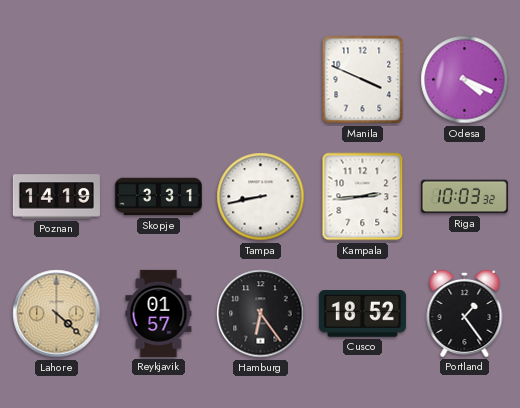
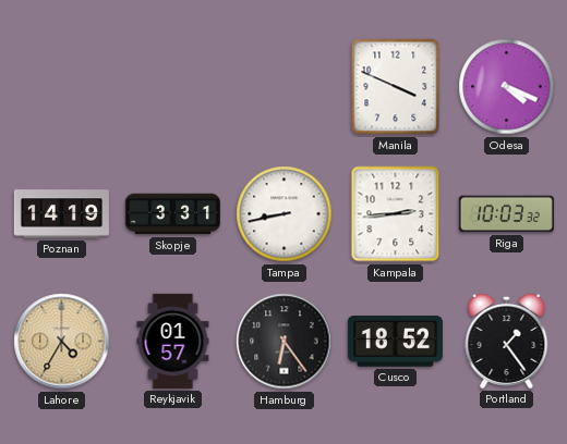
Lahore: 4:22 -> 4:35 (62, 342)
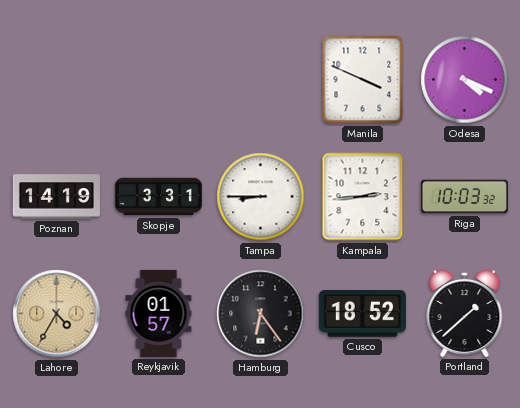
Tampa: 8:43 -> 8:45 (261, 197)
Portland: 1:24 -> 1:38 (465, 313)
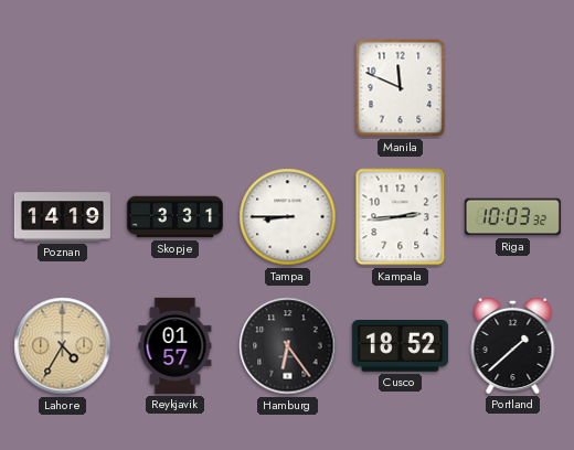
Manila: 3:49 -> 11:49 (401, 88)
Odesa: 4:19 -> none (465, 80)
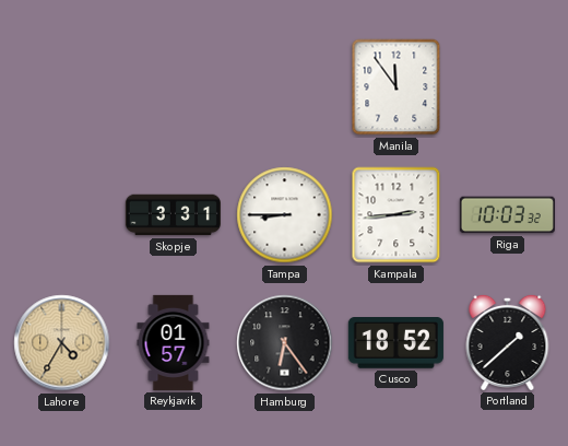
Manila: 11:49 -> 11:54 (397, 87)
Poznan: 14:19 -> none (62, 217)
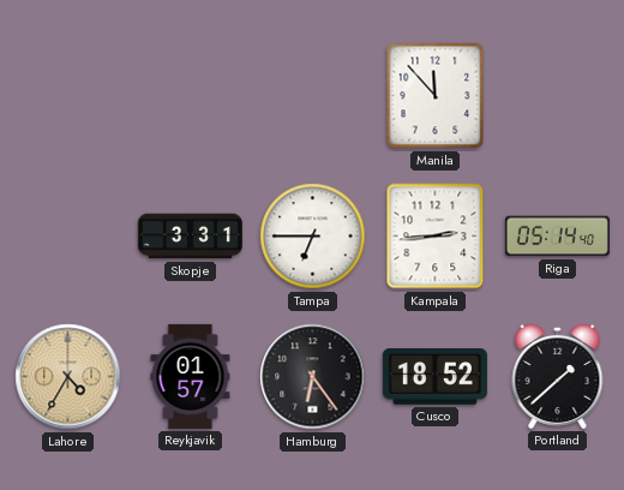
Manila: 11:54 -> 11:53 (436, 96)
Tampa: 8:45 -> 6:45 (313, 237)
Riga: 10:03 -> 05:14 (557, 237)
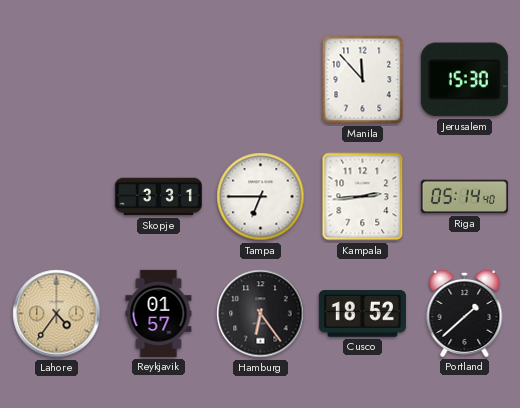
Jerusalem: none -> 15:30 (464, 80)
Lahore: 4:35 -> 4:36 (57, 314)
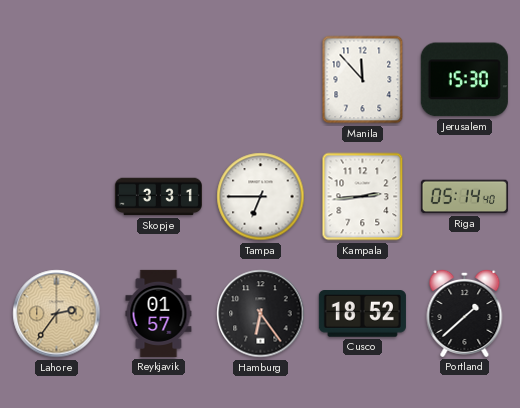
Lahore: 4:36 -> 2:36 (57, 314)
